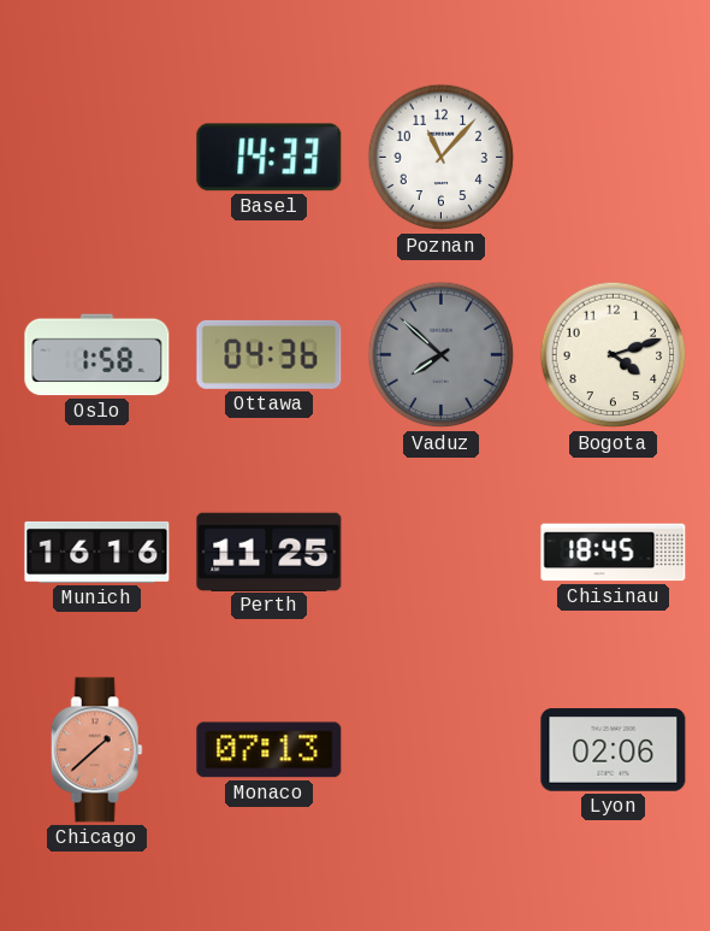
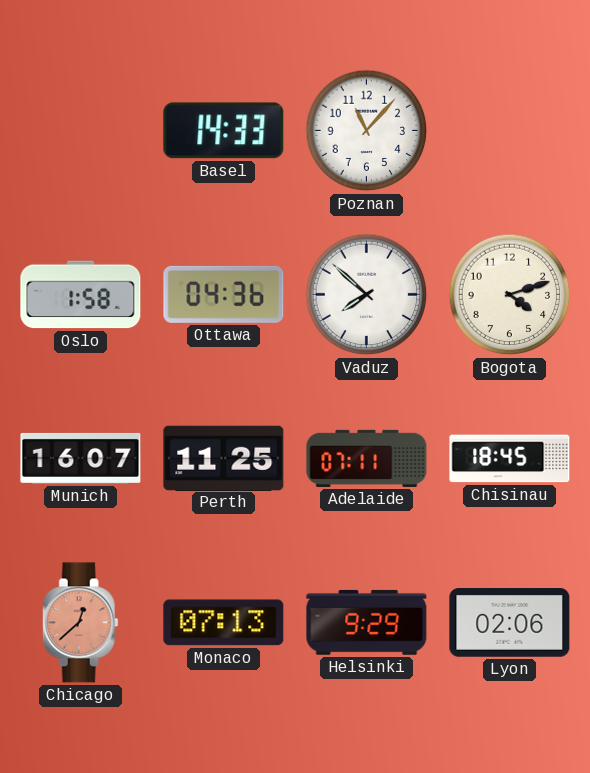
Vaduz dial: grey -> white (367, 295)
Munich: 16:16 -> 16:07 (81, 458)
Adelaide: none -> 07:11 (367, 458)
Chicago: 1:38 -> 12:38 (80, 623)
Helsinki: none -> 9:29 (367, 622)
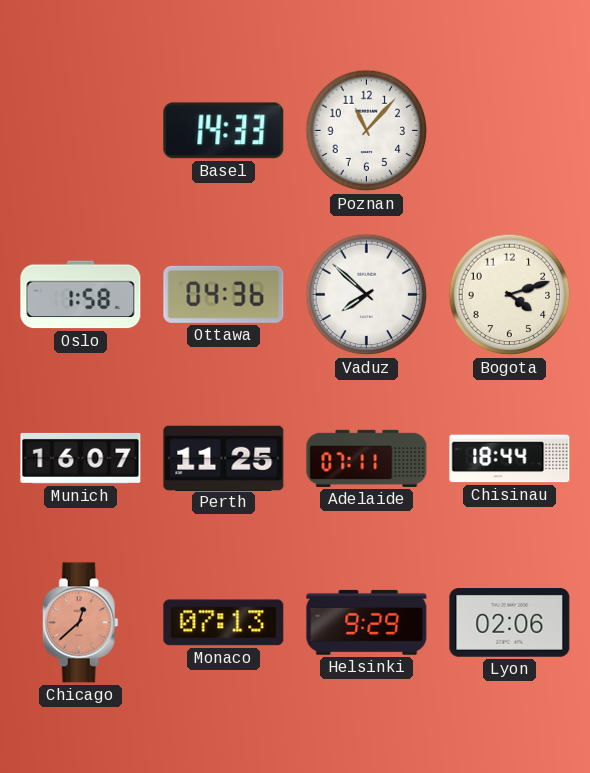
Chisinau: 18:45 -> 18:44 (510, 459)
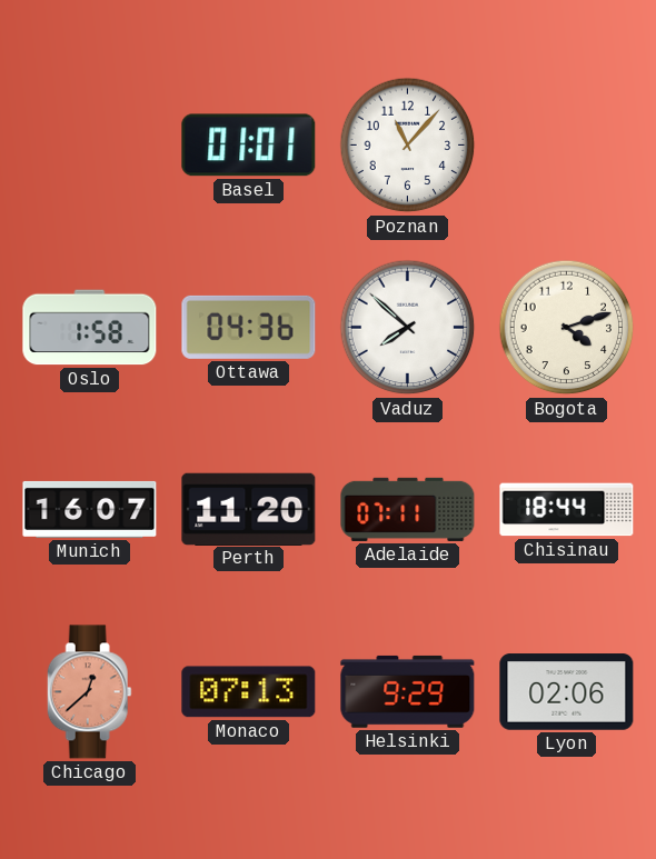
Basel: 14:33 -> 01:01 (249, 146)
Perth: 11:25 -> 11:20 (249, 509)
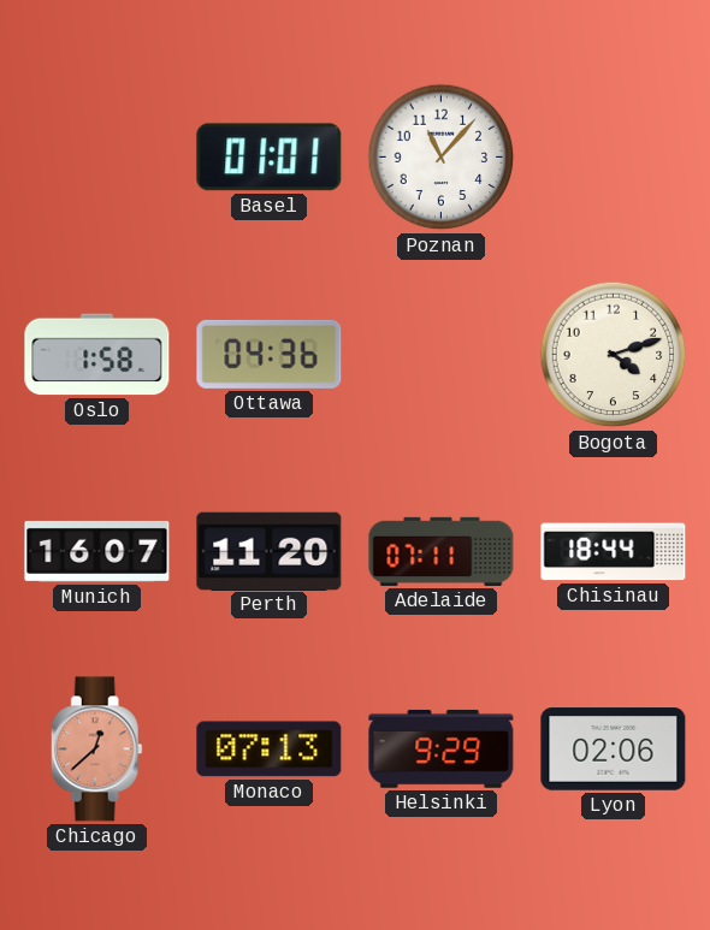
Vaduz: 7:52 -> none (408, 328)
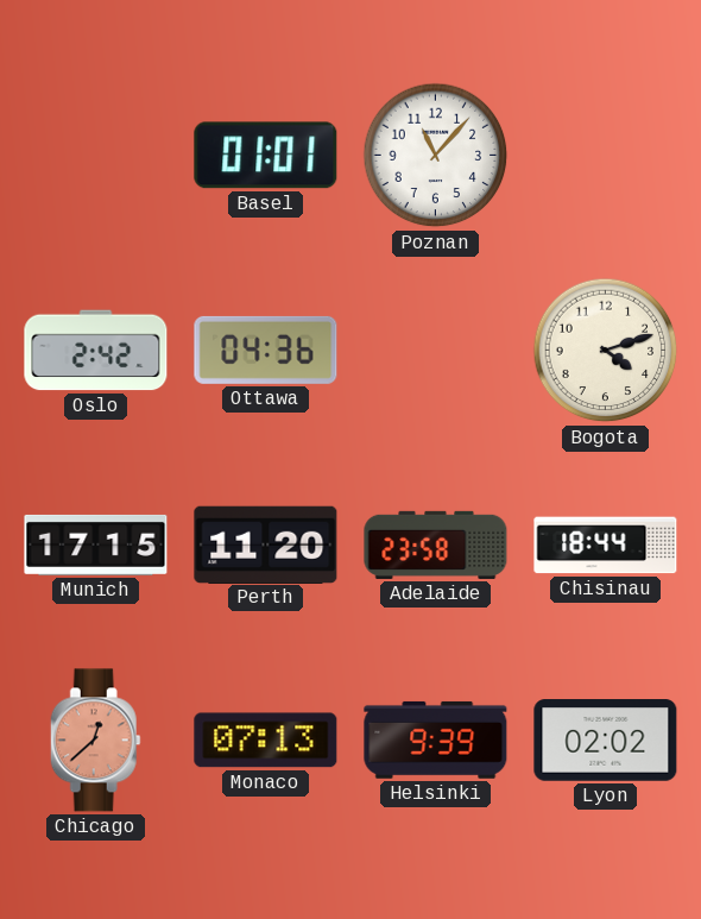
Oslo: 1:58 -> 2:42 (96, 351)
Munich: 16:07 -> 17:15 (96, 545)
Adelaide: 07:11 -> 23:58 (436, 545)
Helsinki: 9:29 -> 9:39 (436, 739)
Lyon: 02:06 -> 02:02 (606, 741)
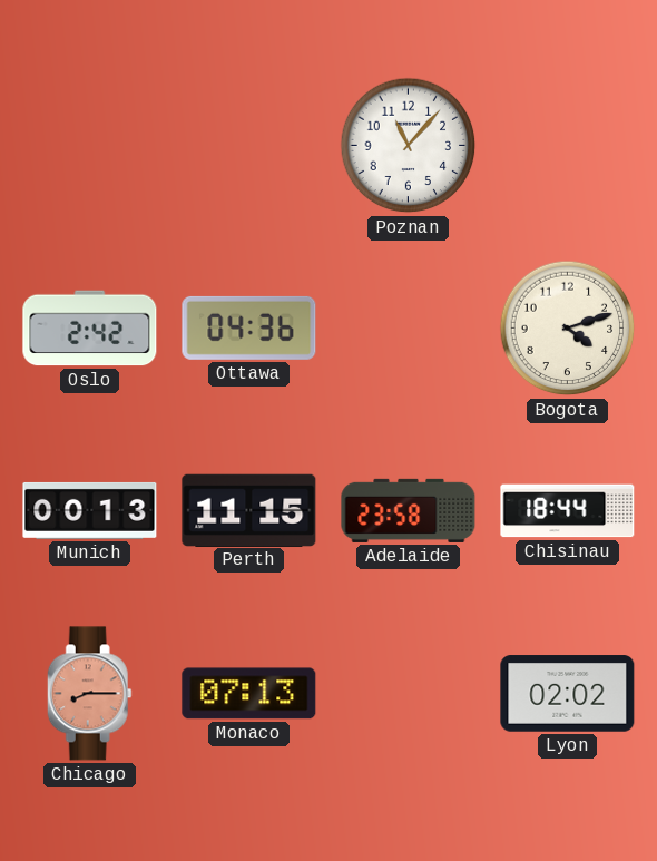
Basel: 01:01 -> none (266, 156)
Munich: 17:15 -> 00:13 (90, 510)
Perth: 11:20 -> 11:15 (249, 510)
Chicago: 12:38 -> 8:15 (89, 694)
Helsinki: 9:39 -> none (436, 739)
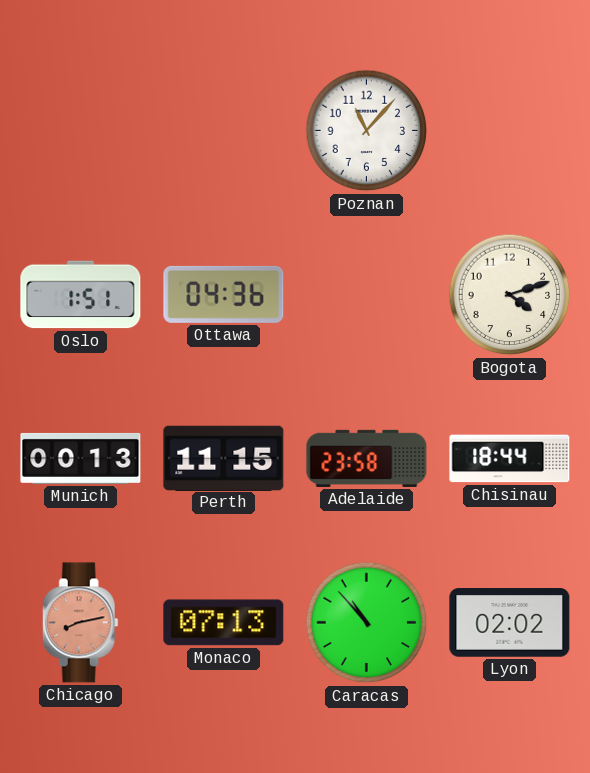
Oslo: 2:42 -> 1:51 (81, 295)
Chicago: 8:15 -> 8:13 (80, 623)
Caracas: none -> 10:53 (367, 623)
